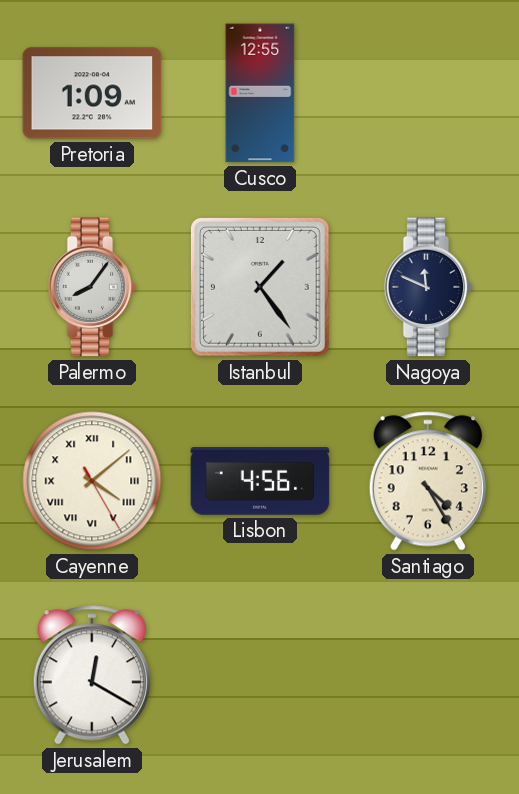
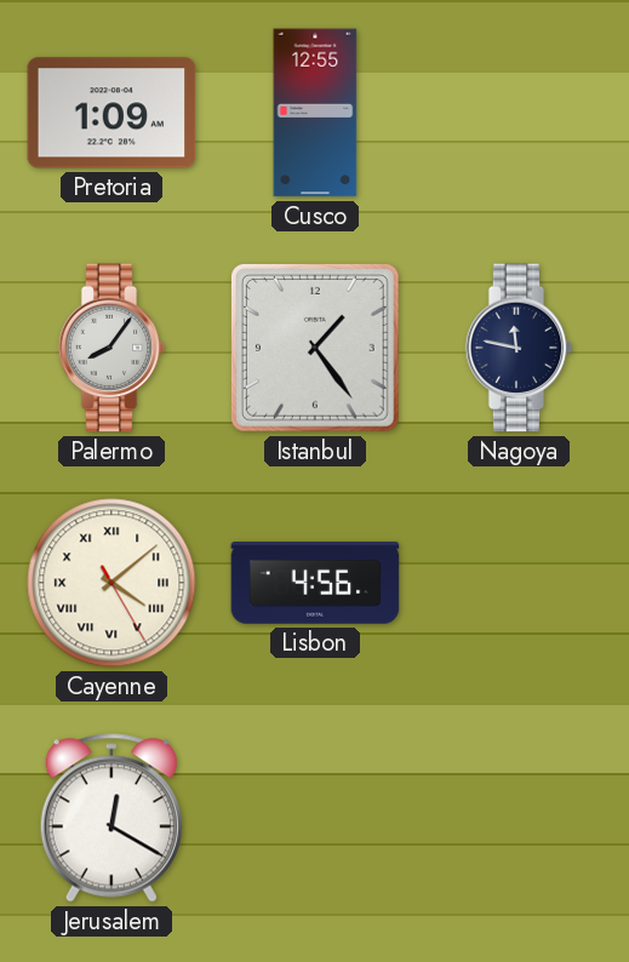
Nagoya: 11:49 -> 11:47 (519, 348)
Santiago: 4:25 -> none (428, 481)
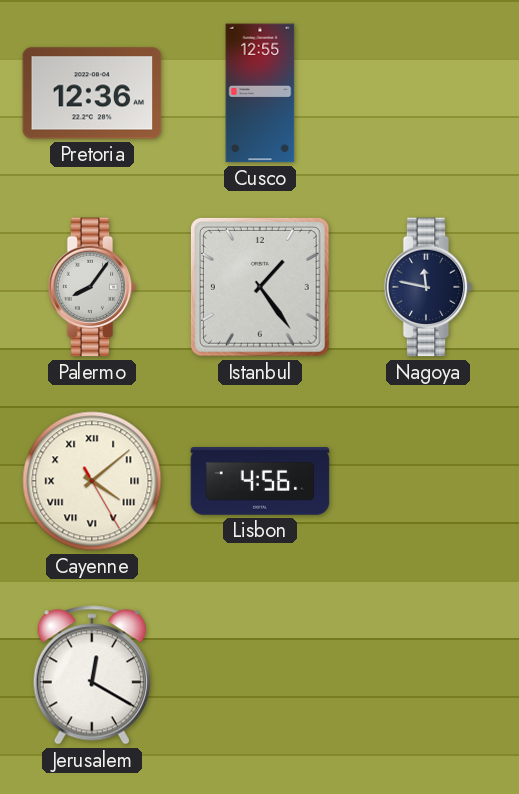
Pretoria: 1:09 -> 12:36 (92, 93)
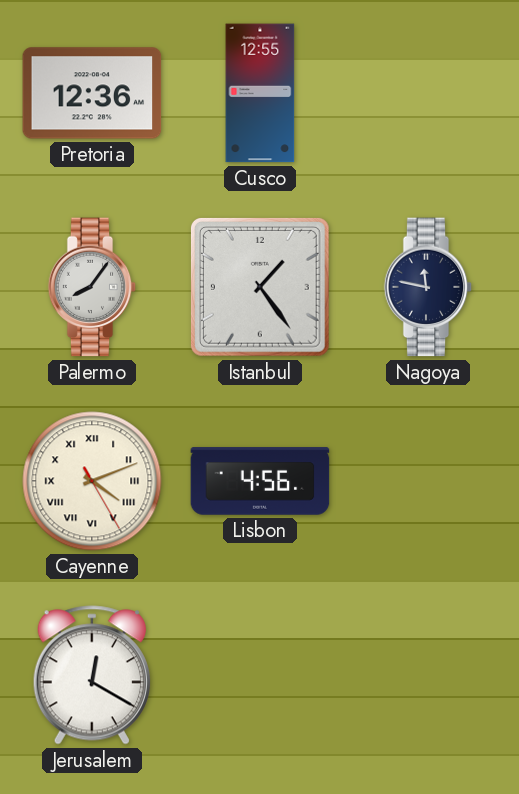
Cayenne: 4:08 -> 4:11 (92, 481)
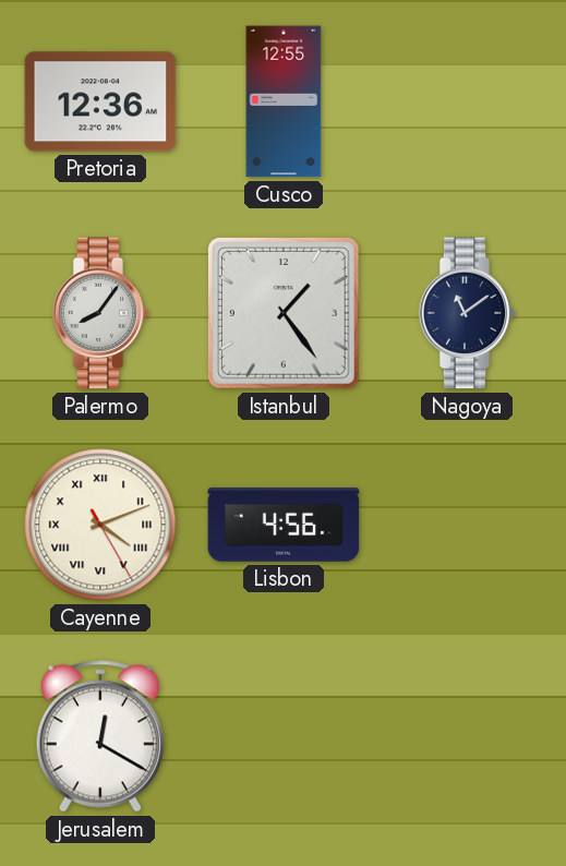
Nagoya: 11:47 -> 11:09 (467, 313)
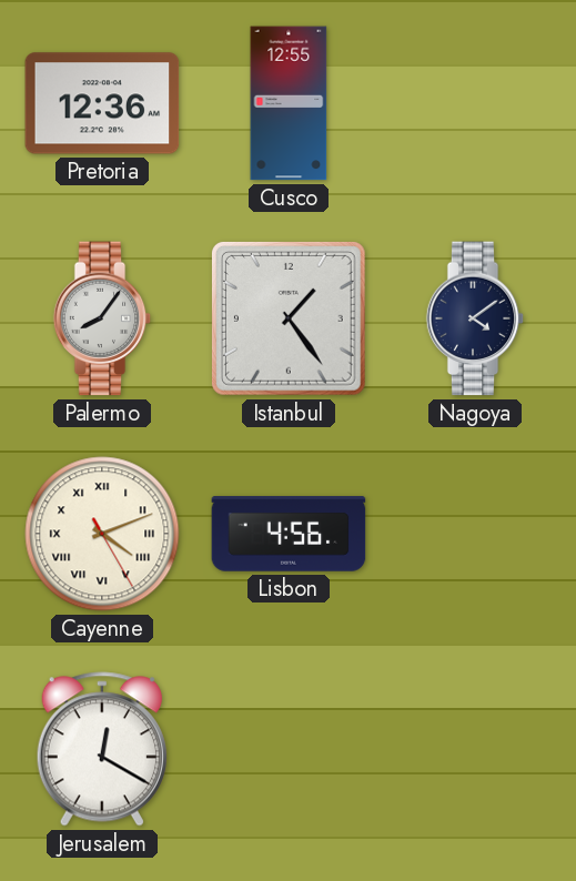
Nagoya: 11:09 -> 4:09 (475, 318)
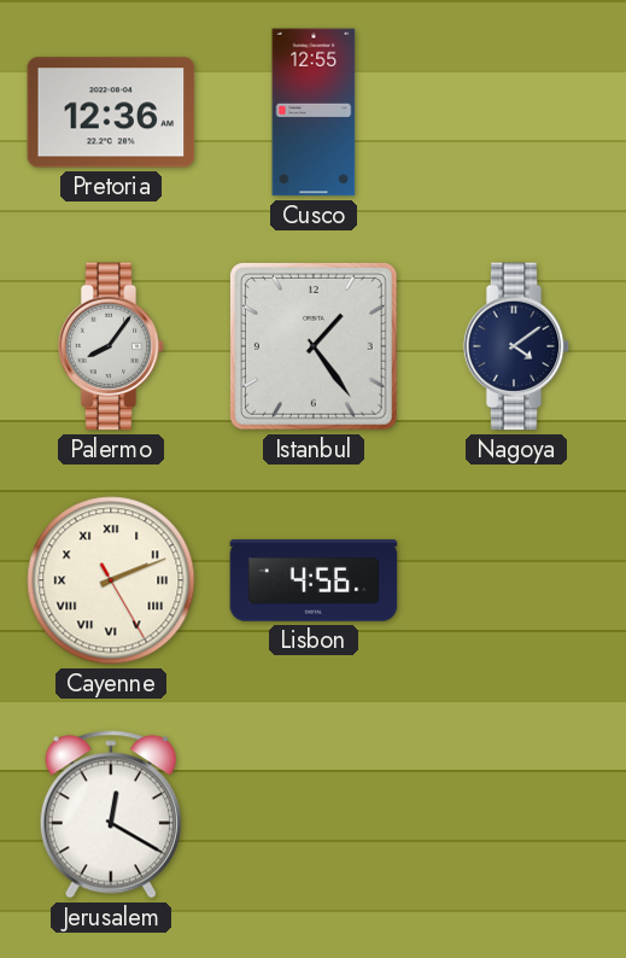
Cayenne: 4:11 -> 2:11 (111, 580)
